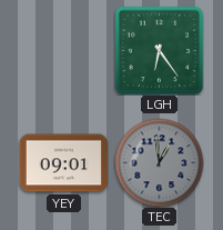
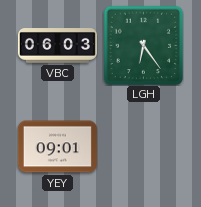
VBC: none -> 06:03 (57, 46)
TEC: 12:59 -> none (159, 162)
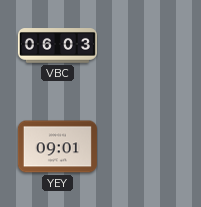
LGH: 6:24 -> none (143, 45)
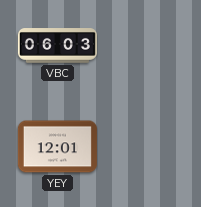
YEY: 09:01 -> 12:01 (57, 147)
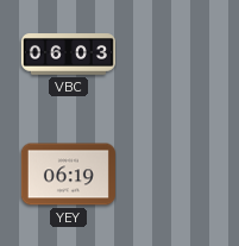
YEY: 12:01 -> 06:19 (68, 175)
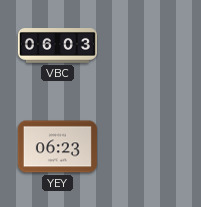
YEY: 06:19 -> 06:23 (57, 147)
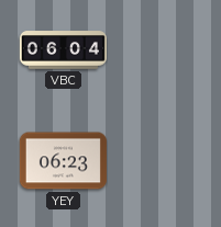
VBC: 06:03 -> 06:04 (63, 50)
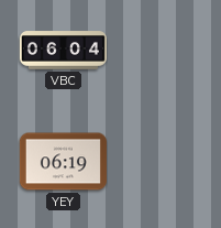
YEY: 06:23 -> 06:19 (63, 162)
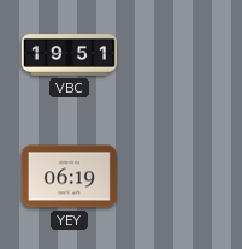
VBC: 06:04 -> 19:51 (69, 55)
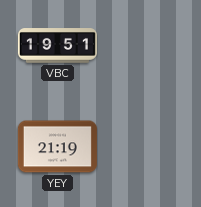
YEY: 06:19 -> 21:19 (57, 147)
